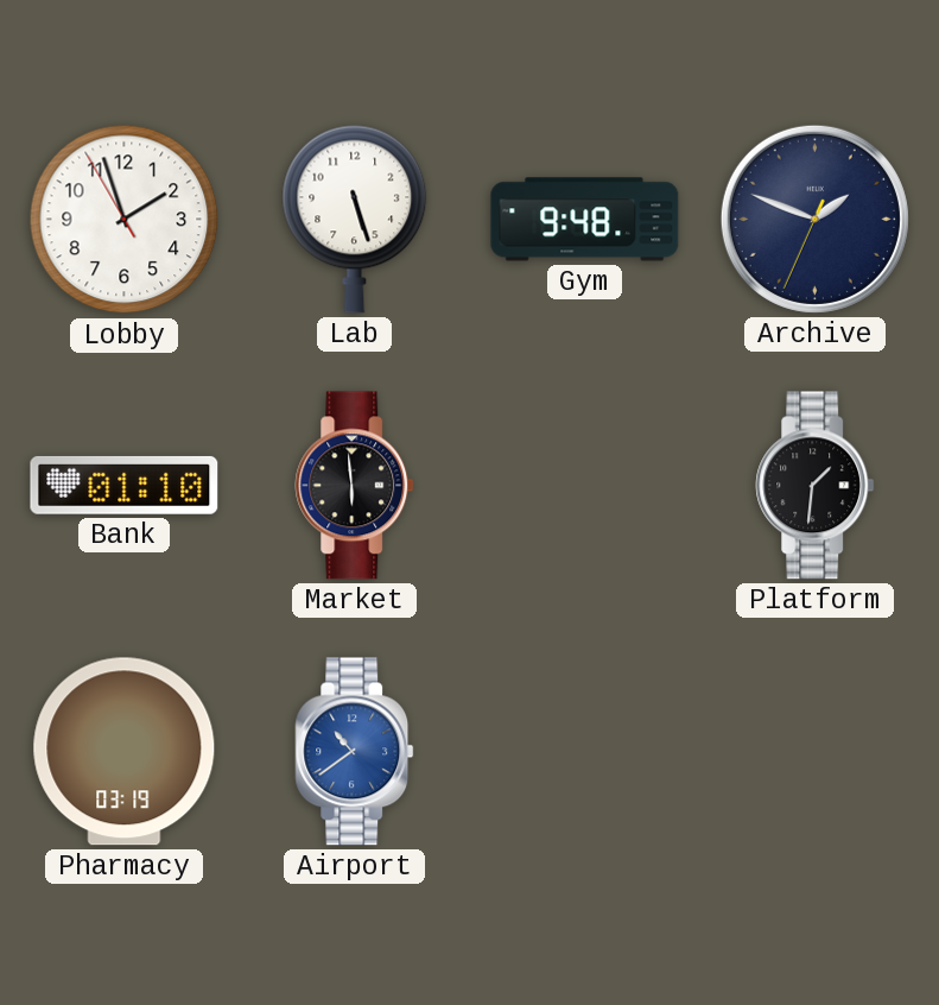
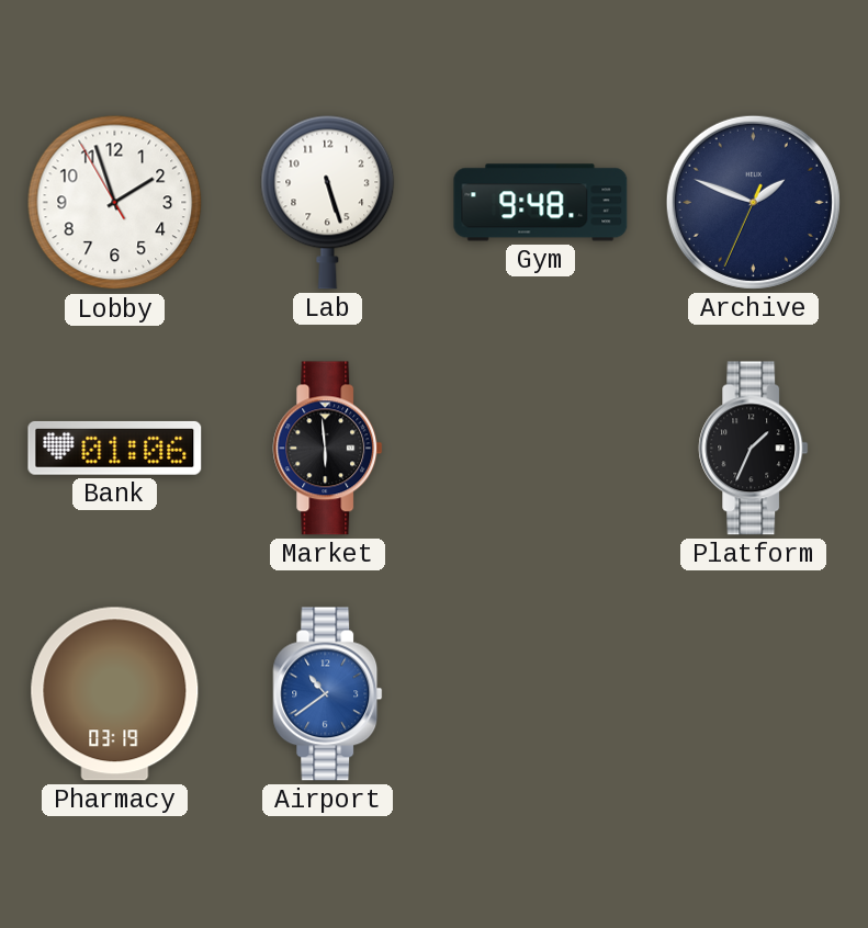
Bank: 01:10 -> 01:06 (115, 448)
Platform: 1:31 -> 1:34 (754, 449)
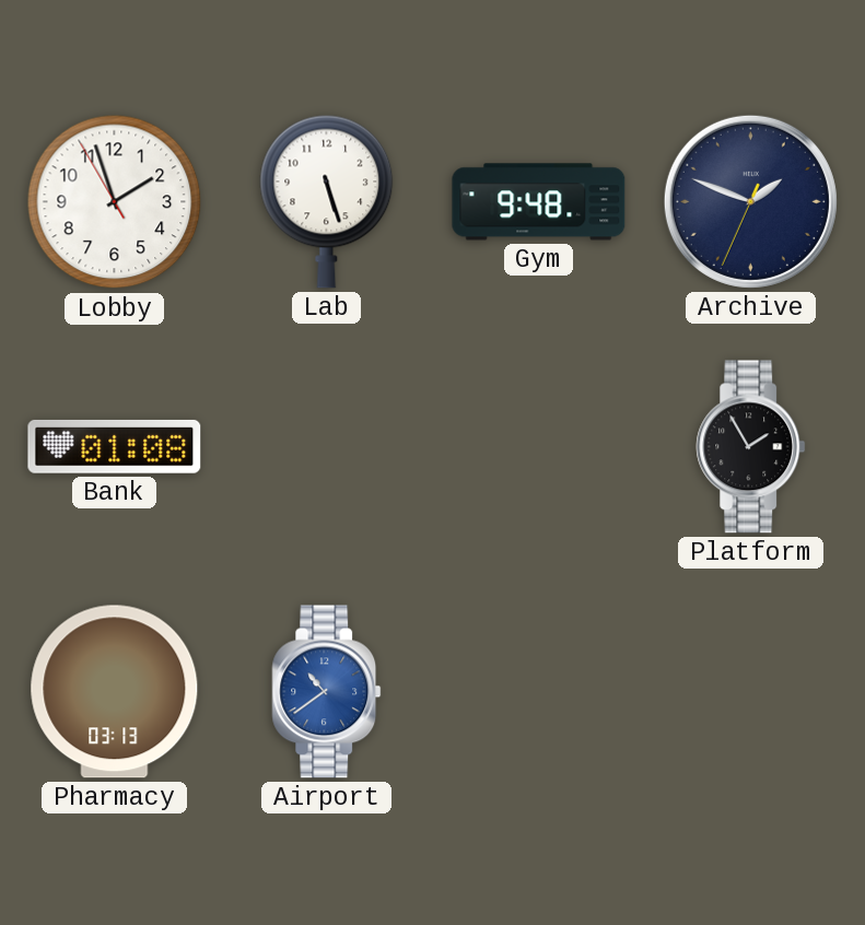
Bank: 01:06 -> 01:08 (115, 446)
Market: 5:59 -> none (328, 449)
Platform: 1:34 -> 1:55 (751, 447)
Pharmacy: 03:19 -> 03:13 (115, 692)
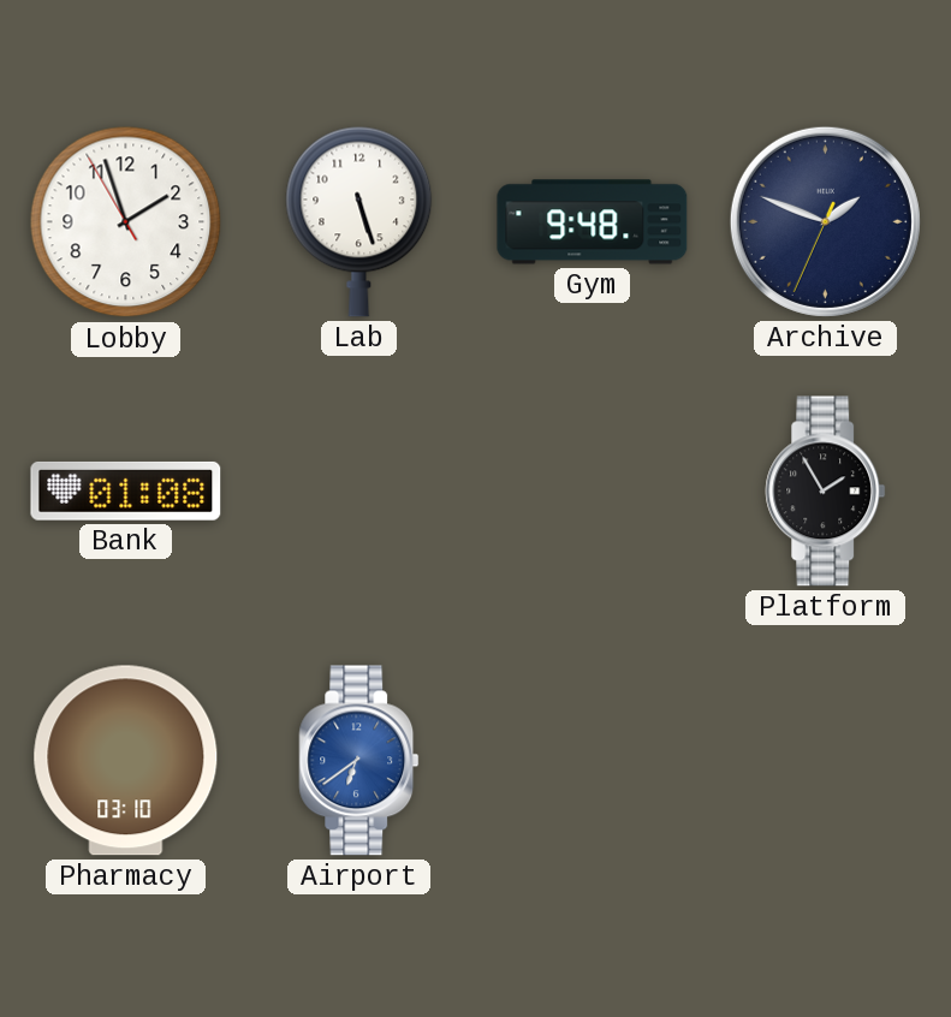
Pharmacy: 03:13 -> 03:10 (126, 761)
Airport: 10:39 -> 6:39 (359, 761)
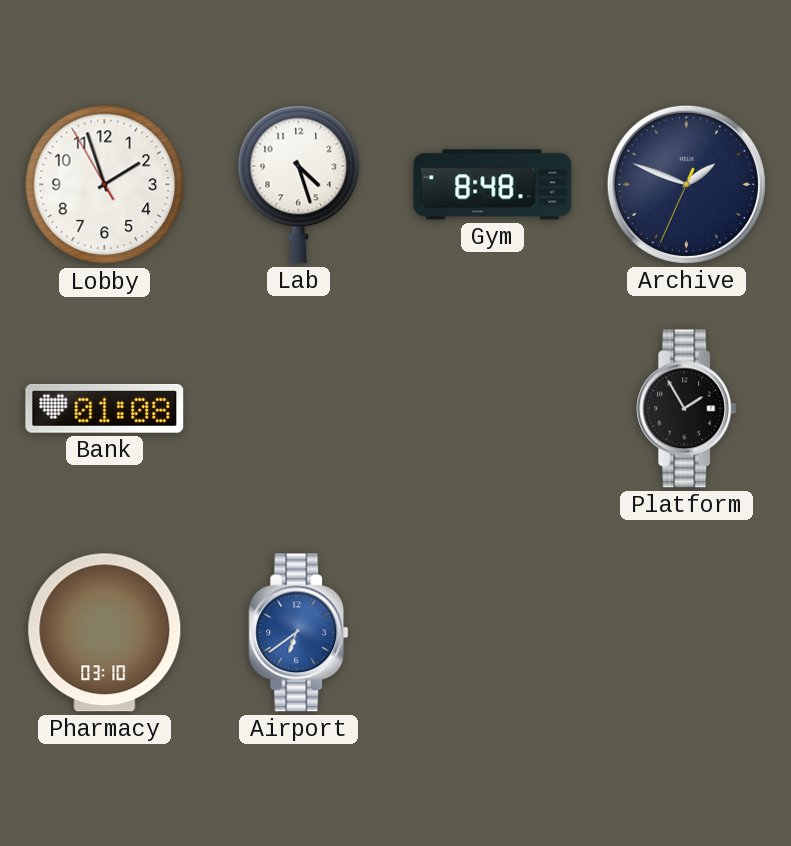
Lab: 5:27 -> 4:27 (299, 184)
Gym: 9:48 -> 8:48 (493, 185)
